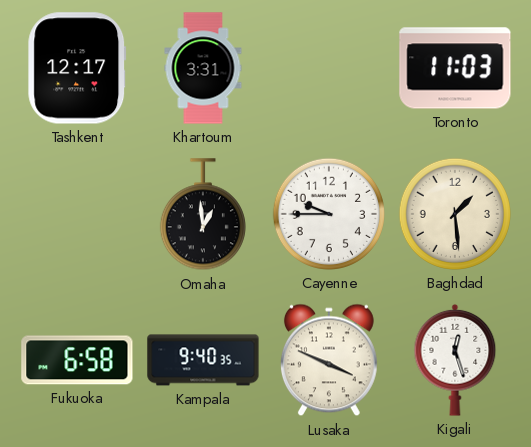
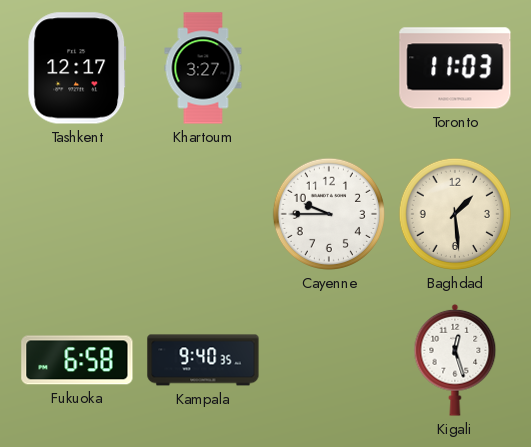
Khartoum: 3:31 -> 3:27 (203, 68)
Omaha: 12:59 -> none (203, 215)
Lusaka: 3:49 -> none (329, 360)
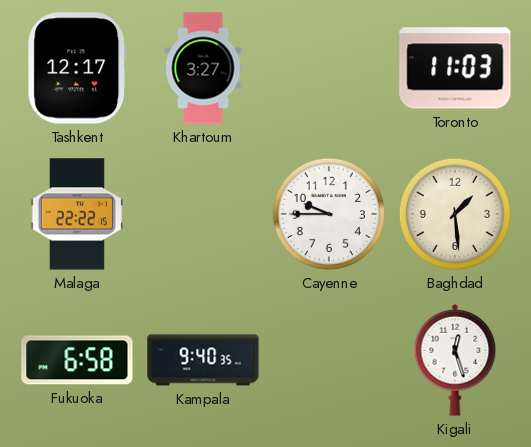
Malaga: none -> 22:22 (77, 214)
